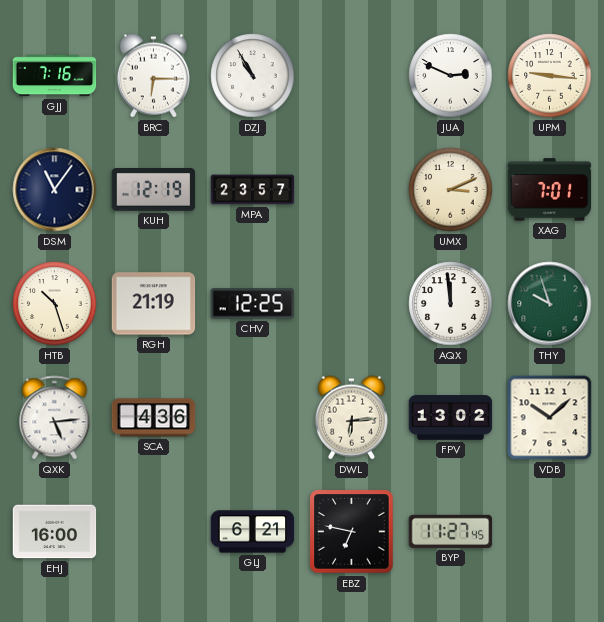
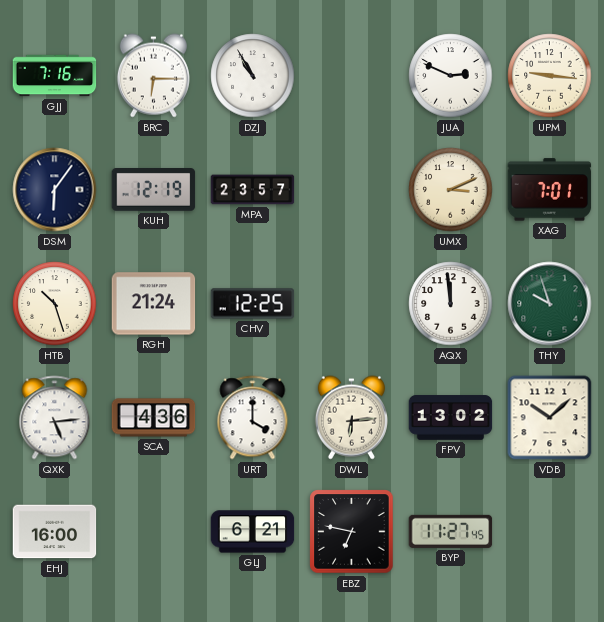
DSM: 11:06 -> 6:06 (55, 190)
RGH: 21:19 -> 21:24 (154, 304)
URT: none -> 4:00 (253, 418)
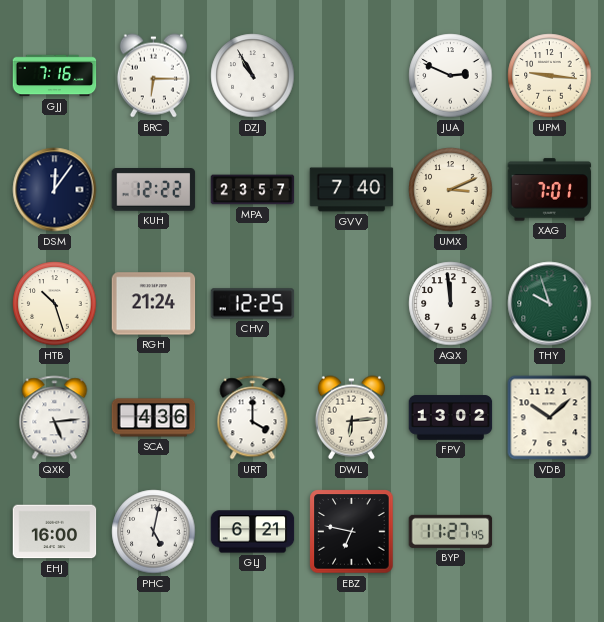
DSM: 6:06 -> 12:06 (55, 190)
KUH: 12:19 -> 12:22 (154, 190)
GVV: none -> 7:40 (352, 190)
PHC: none -> 5:02 (154, 532)
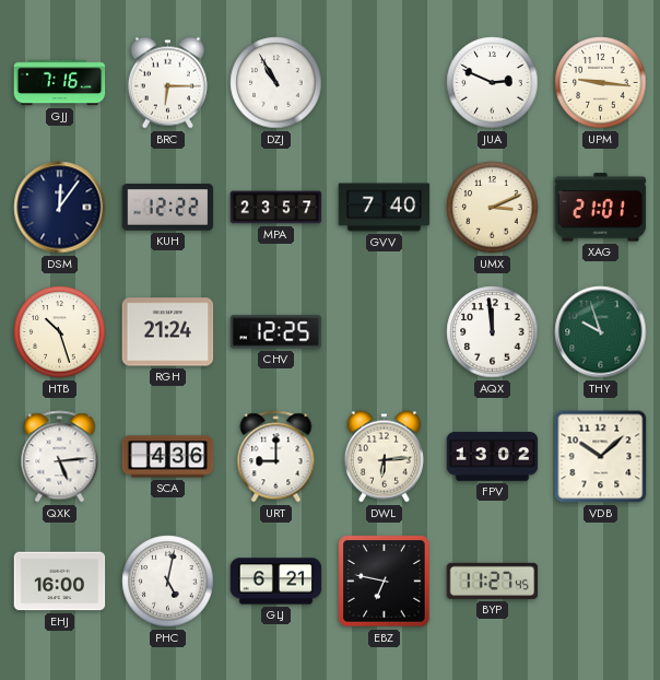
XAG: 7:01 -> 21:01 (601, 208)
URT: 4:00 -> 9:00 (276, 457)
